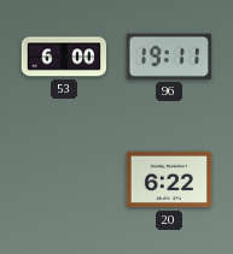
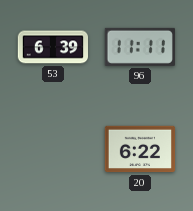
53: 6:00 -> 6:39 (53, 47)
96: 19:11 -> 11:11 (140, 47)
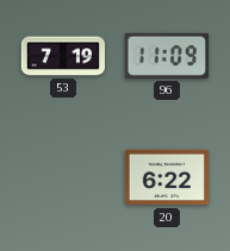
53: 6:39 -> 7:19 (63, 56)
96: 11:11 -> 11:09 (167, 56)
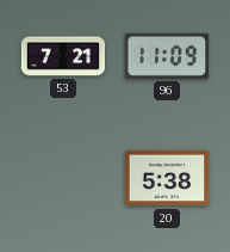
53: 7:19 -> 7:21 (63, 56)
20: 6:22 -> 5:38 (167, 178)
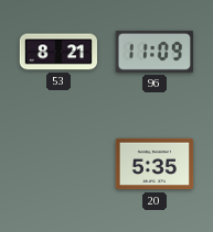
53: 7:21 -> 8:21 (58, 52)
20: 5:38 -> 5:35 (155, 164)
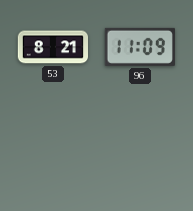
20: 5:35 -> none (155, 164)
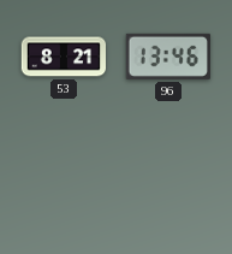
96: 11:09 -> 13:46 (168, 57)
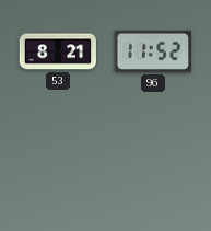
96: 13:46 -> 11:52 (153, 51)
